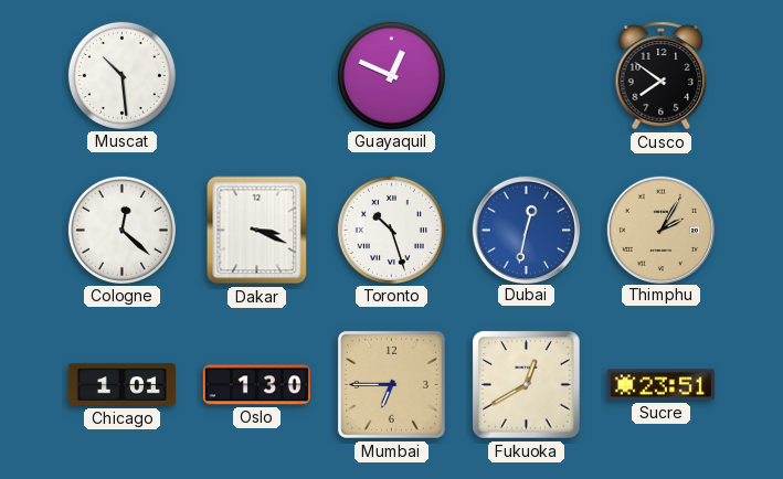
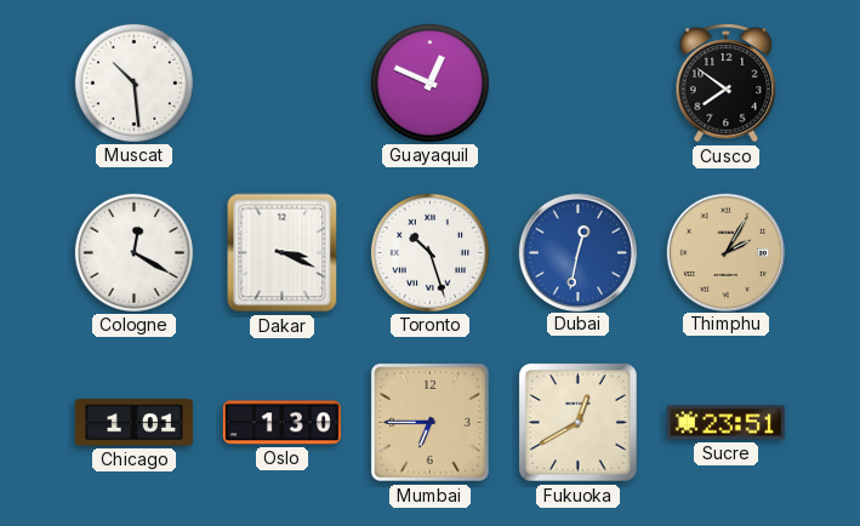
Cologne: 12:22 -> 12:20 (133, 252)
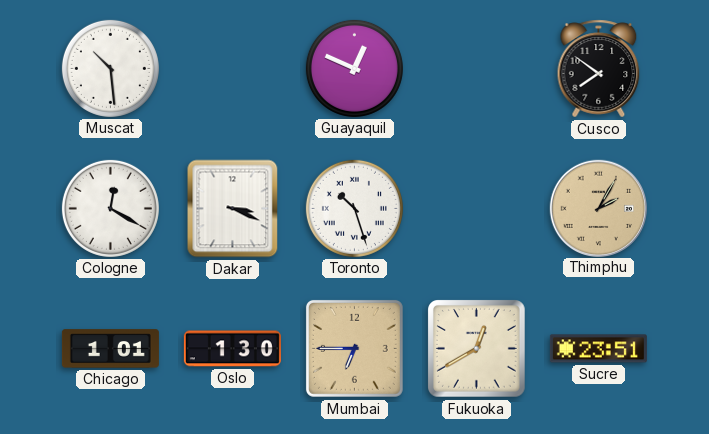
Dubai: 12:32 -> none (577, 252)
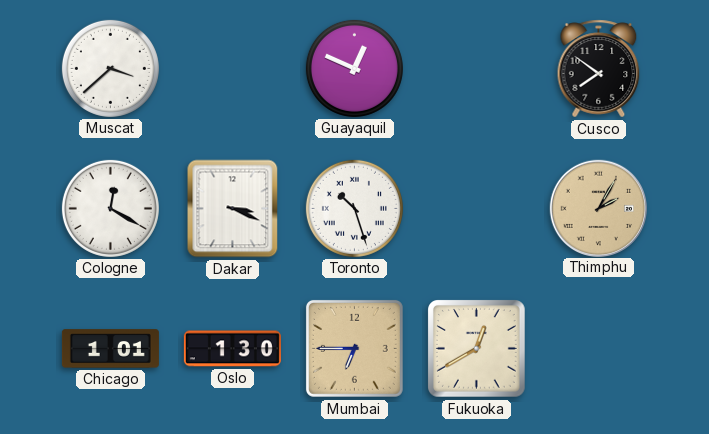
Muscat: 10:29 -> 3:38 (110, 68)
Sucre: 23:51 -> none (598, 349)
